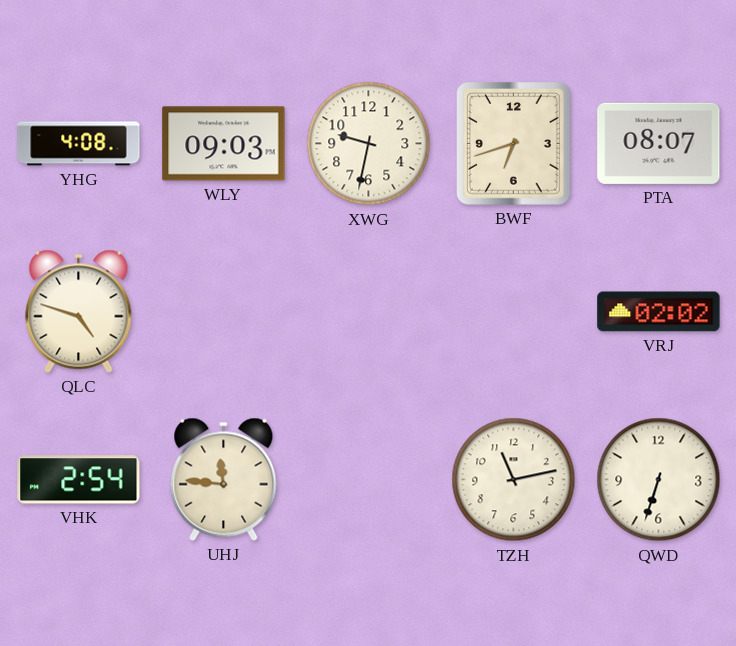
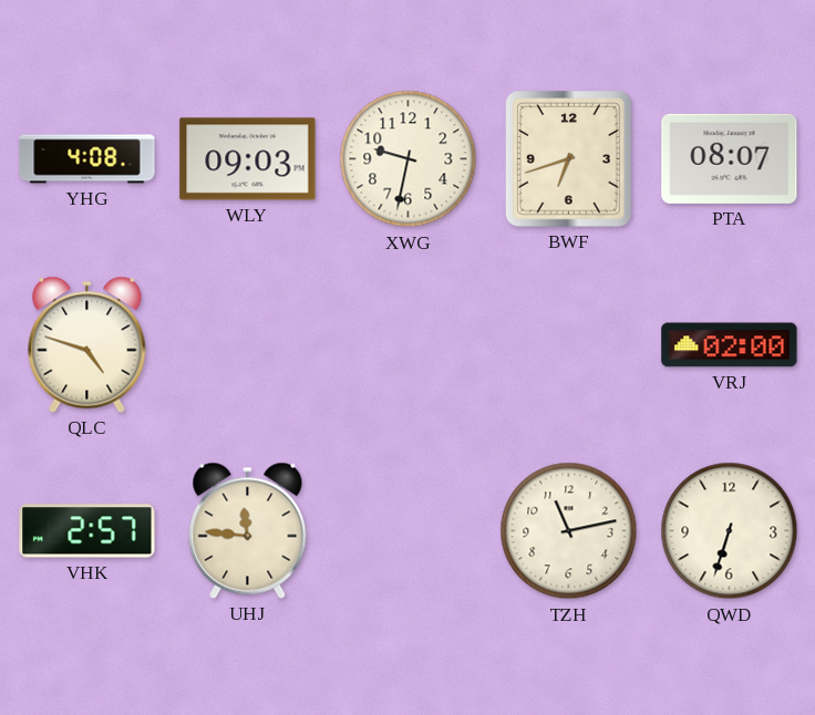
VRJ: 02:02 -> 02:00 (730, 345)
VHK: 2:54 -> 2:57 (87, 531)
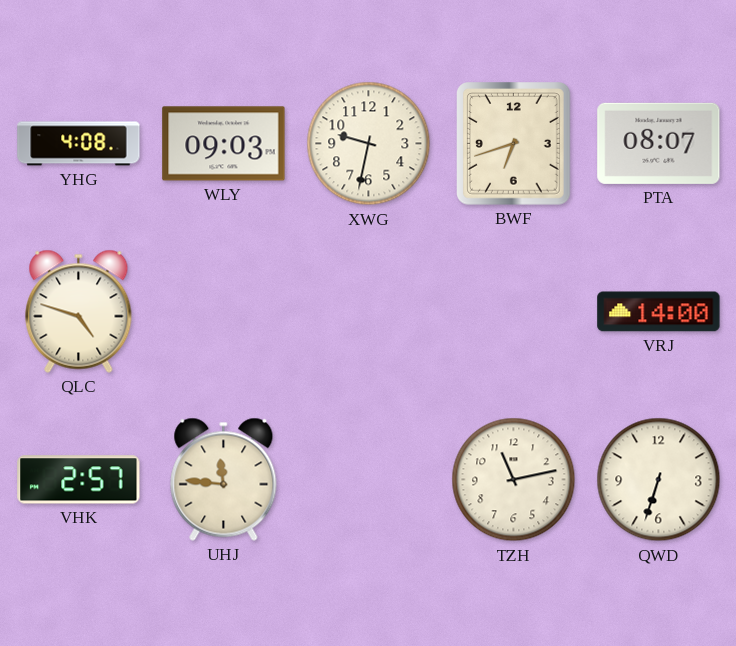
VRJ: 02:00 -> 14:00 (659, 312)
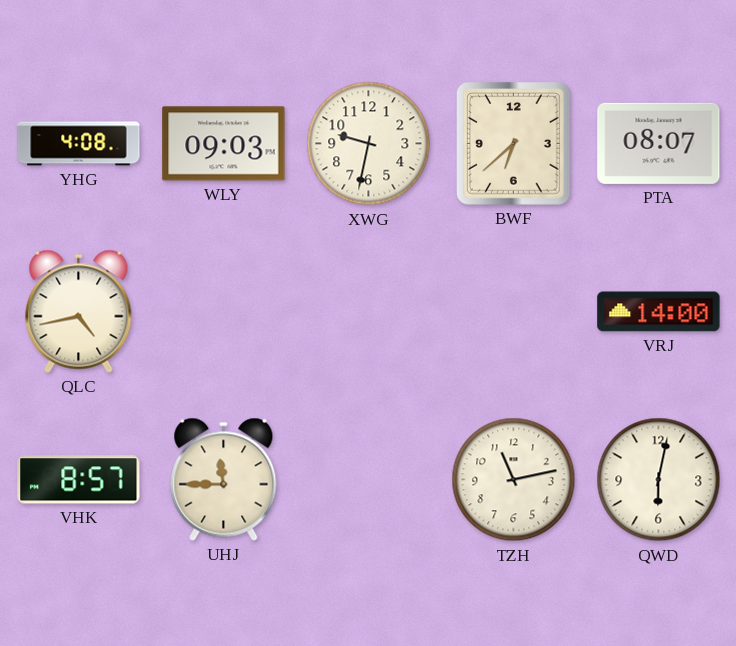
BWF: 6:42 -> 6:38 (514, 144)
QLC: 4:48 -> 4:43 (79, 311)
VHK: 2:57 -> 8:57 (79, 480)
UHJ: 11:46 -> 11:45 (224, 479)
QWD: 6:33 -> 6:02 (659, 480)
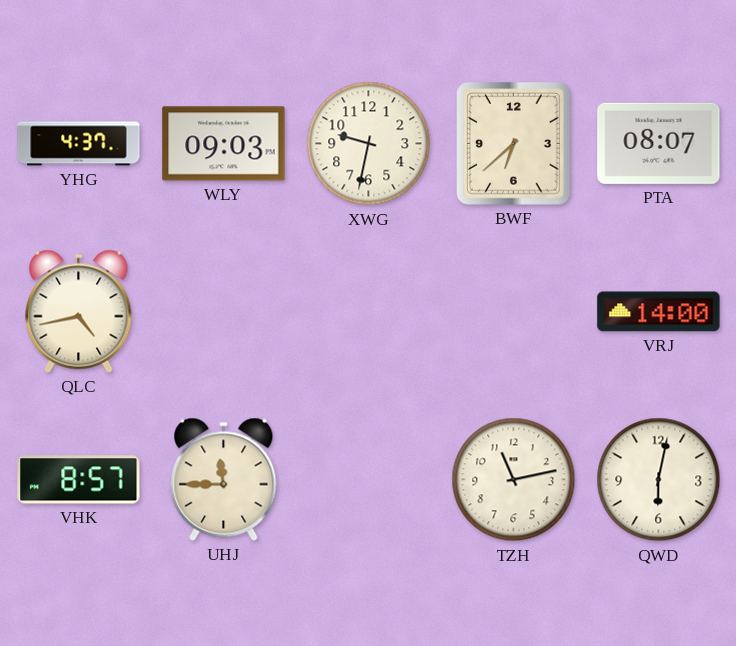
YHG: 4:08 -> 4:37 (79, 144)
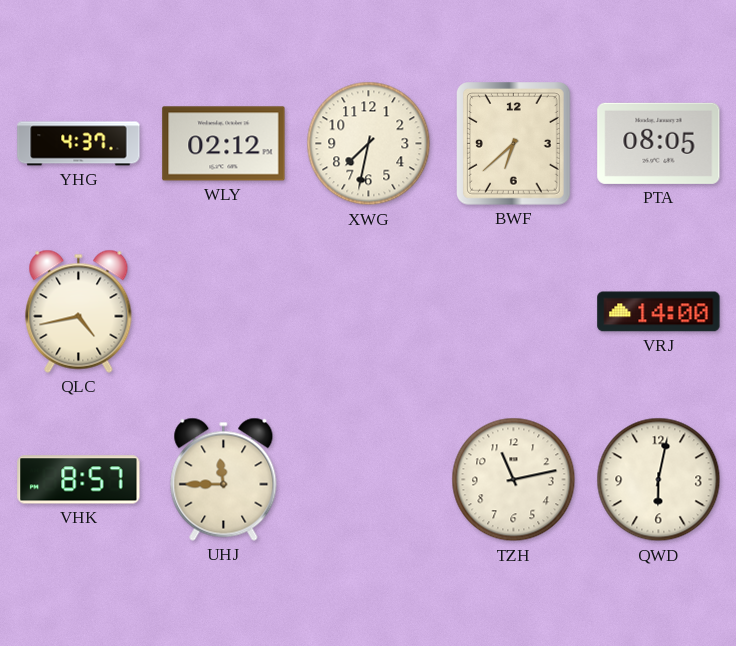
WLY: 09:03 -> 02:12 (224, 144)
XWG: 9:32 -> 7:32 (369, 144)
PTA: 08:07 -> 08:05 (659, 143)
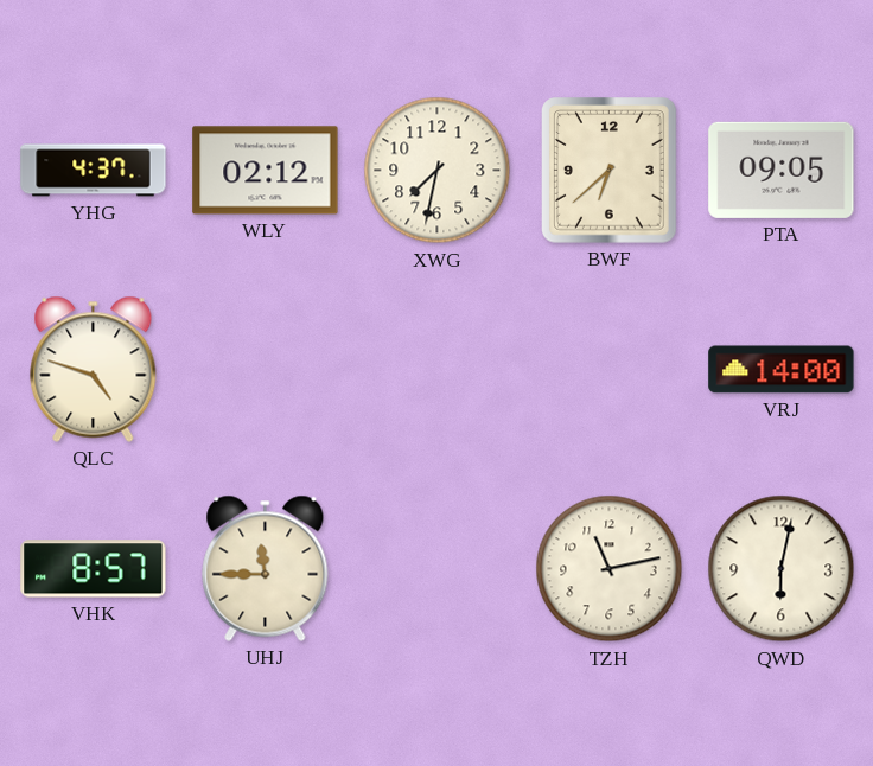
PTA: 08:05 -> 09:05 (782, 170)
QLC: 4:43 -> 4:48 (94, 369)
